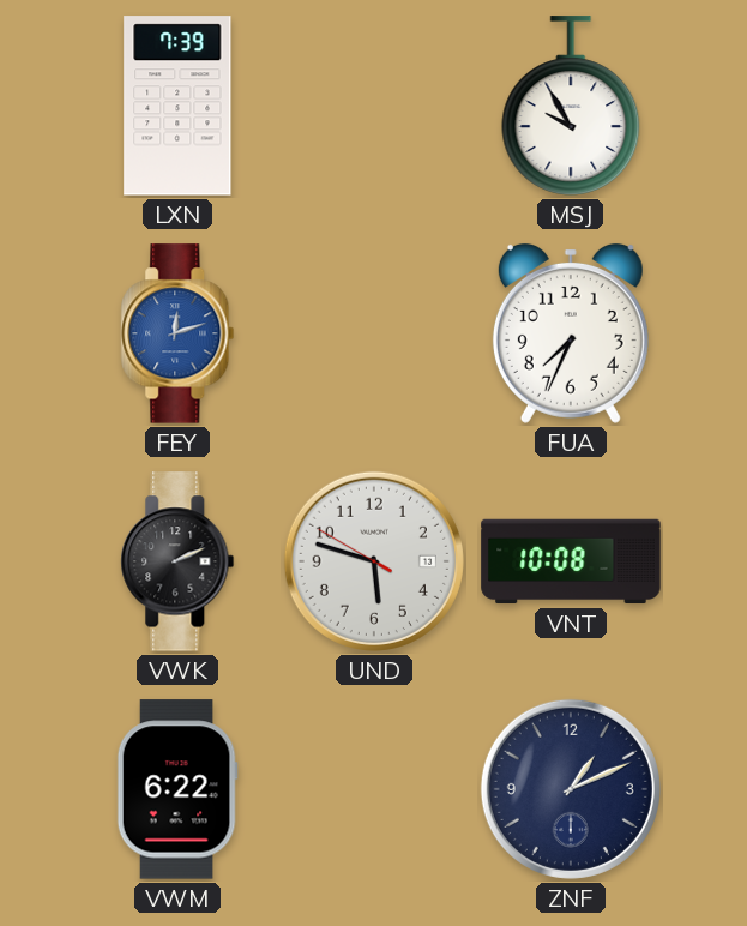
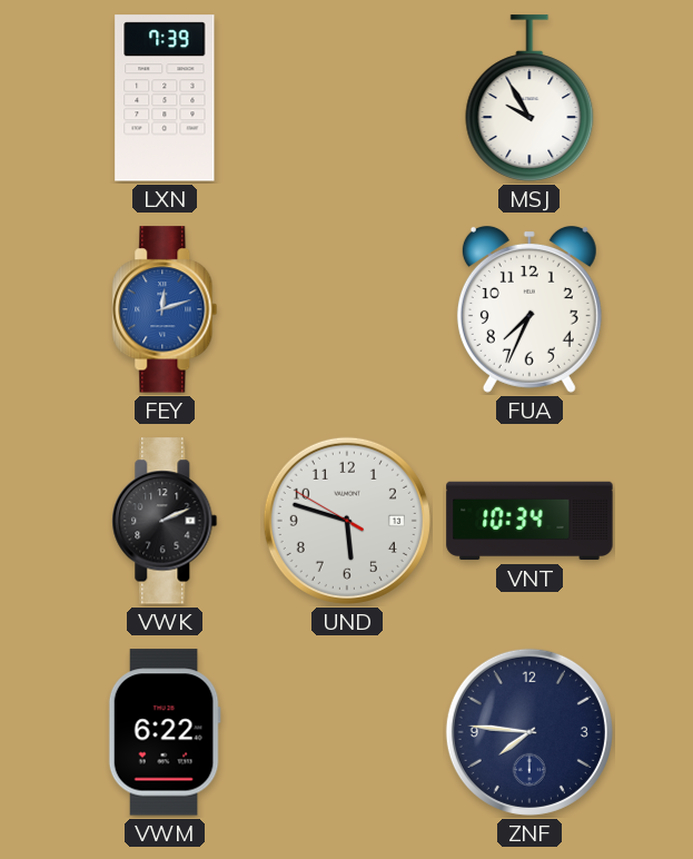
VNT: 10:08 -> 10:34 (529, 521)
ZNF: 1:11 -> 7:46 (529, 732)
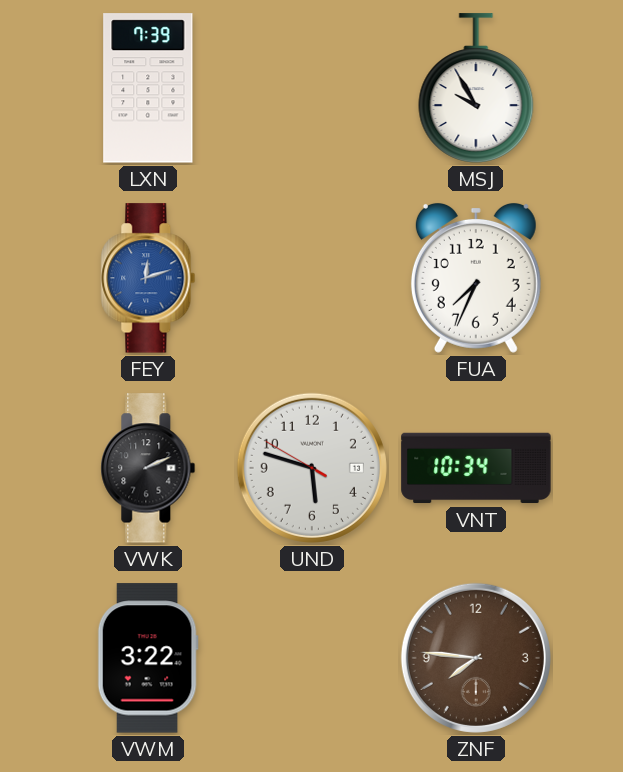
VWM: 6:22 -> 3:22 (148, 658)
ZNF dial: navy -> brown (476, 658)
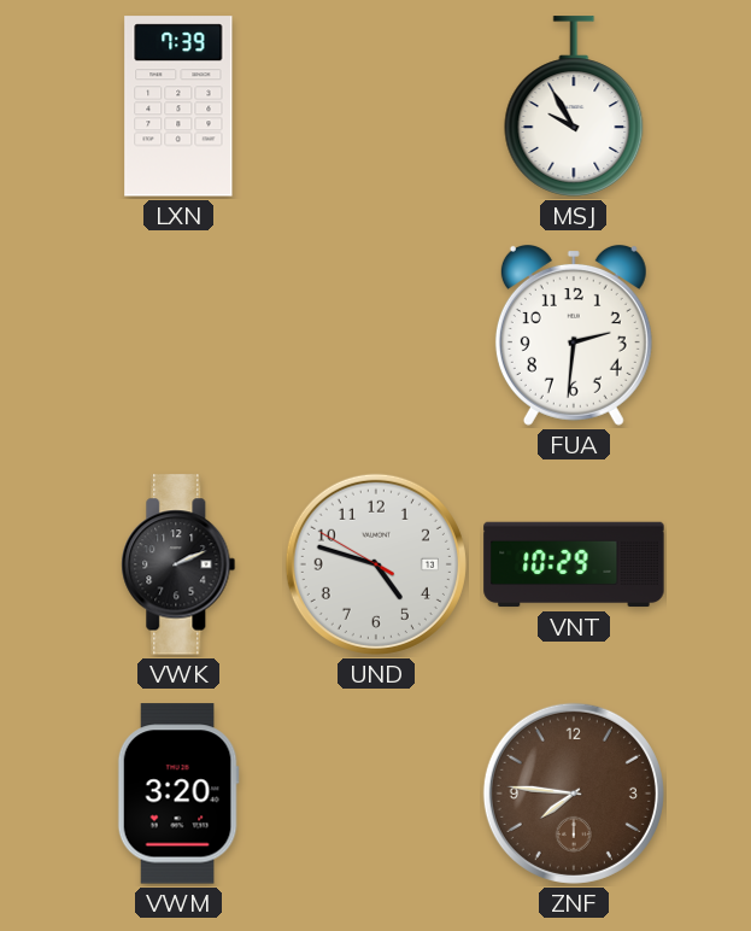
FEY: 12:12 -> none (148, 278)
FUA: 7:34 -> 2:31 (574, 335)
UND: 5:47 -> 4:47 (376, 564)
VNT: 10:34 -> 10:29 (574, 564)
VWM: 3:22 -> 3:20 (178, 794)
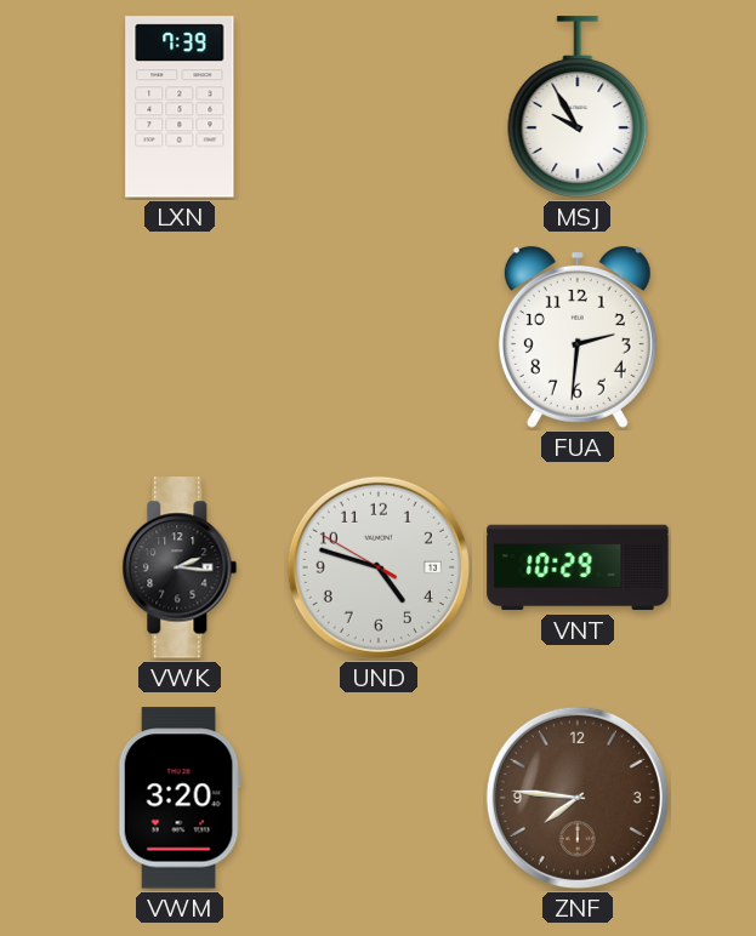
VWK: 2:11 -> 2:16 (180, 567)
